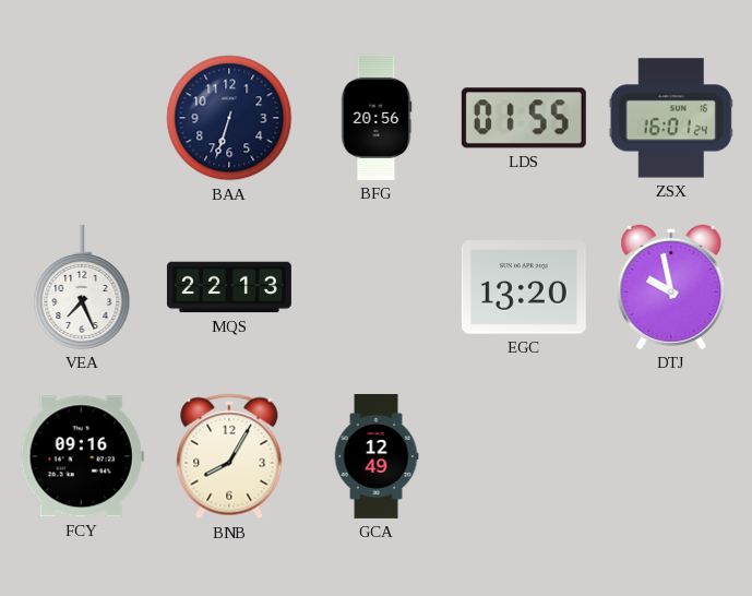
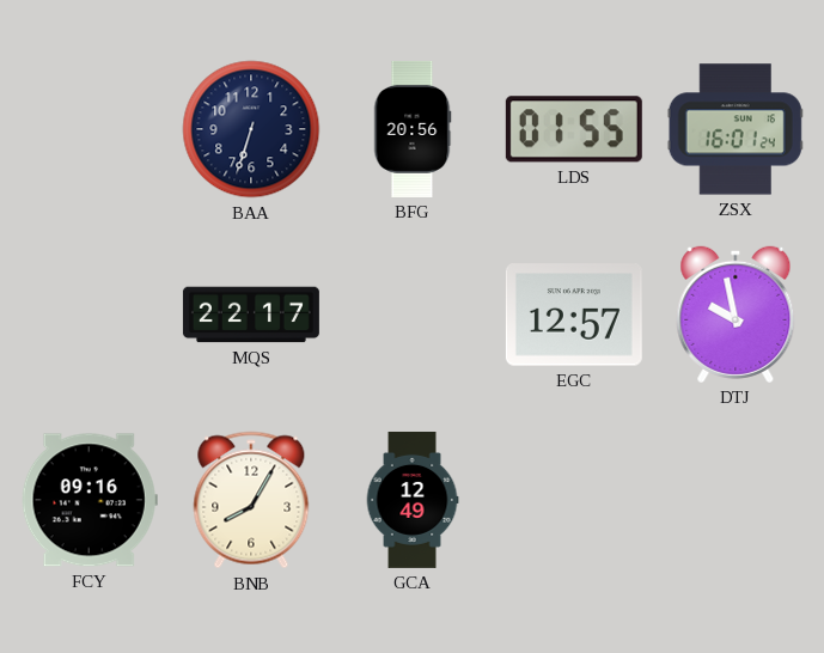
VEA: 7:26 -> none (82, 287)
MQS: 22:13 -> 22:17 (251, 315)
EGC: 13:20 -> 12:57 (574, 315)
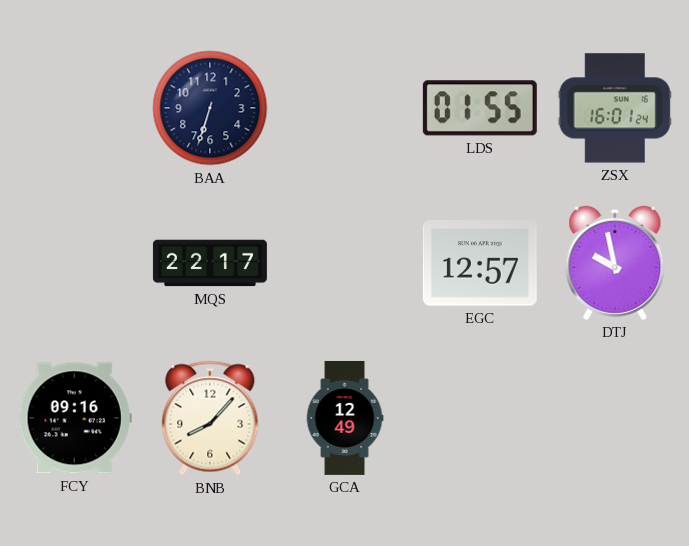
BFG: 20:56 -> none (413, 129)
BNB: 8:05 -> 8:07 (210, 418)
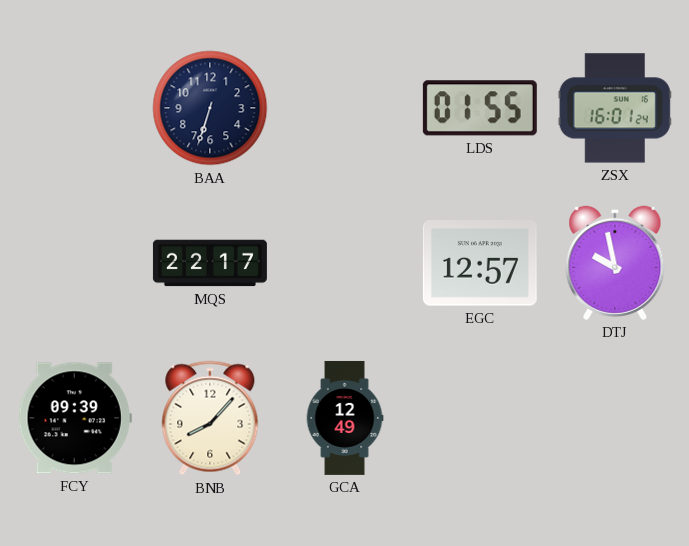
FCY: 09:16 -> 09:39 (75, 418)
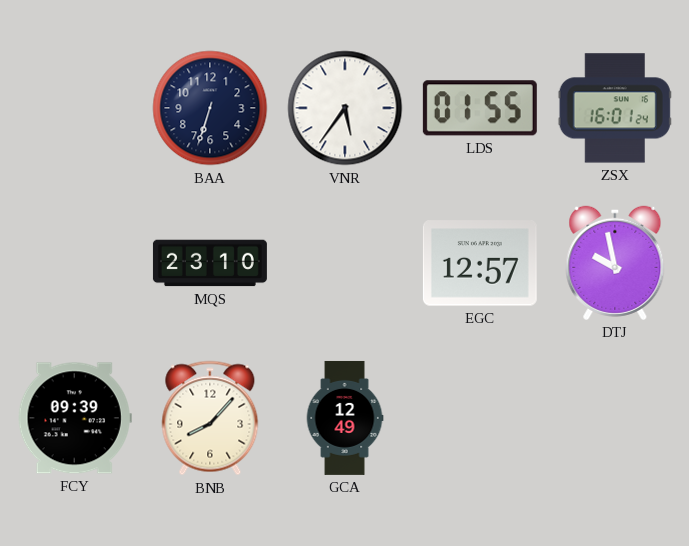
VNR: none -> 5:36 (345, 108)
MQS: 22:17 -> 23:10 (210, 263)
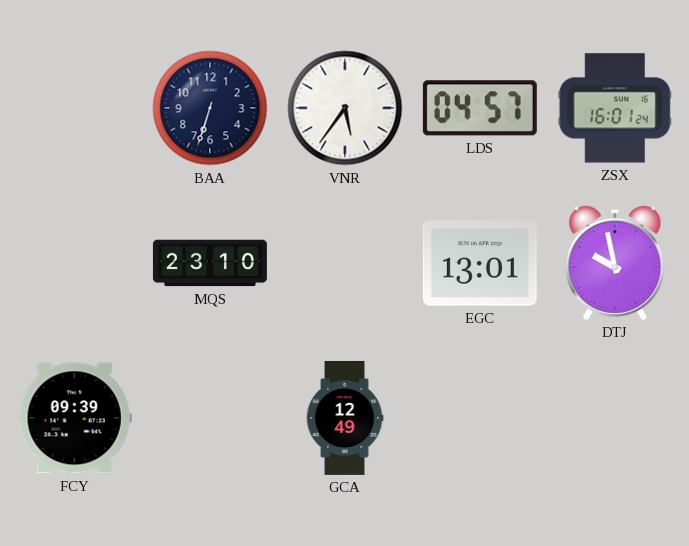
LDS: 01:55 -> 04:57 (480, 108)
EGC: 12:57 -> 13:01 (480, 263)
BNB: 8:07 -> none (210, 418)
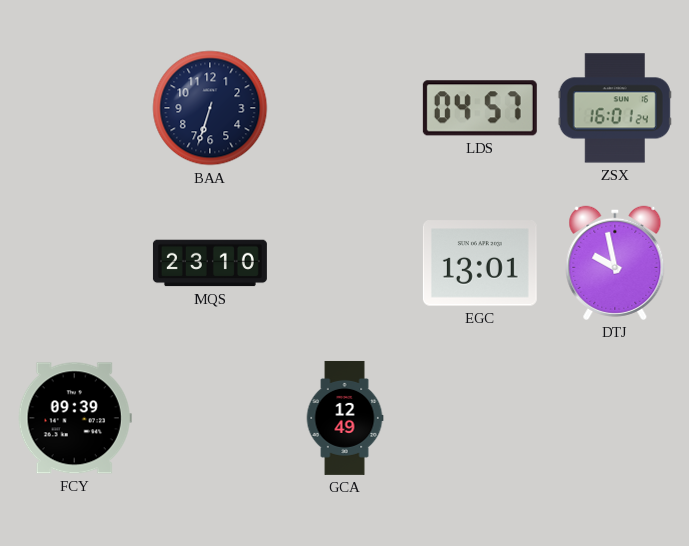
VNR: 5:36 -> none (345, 108)
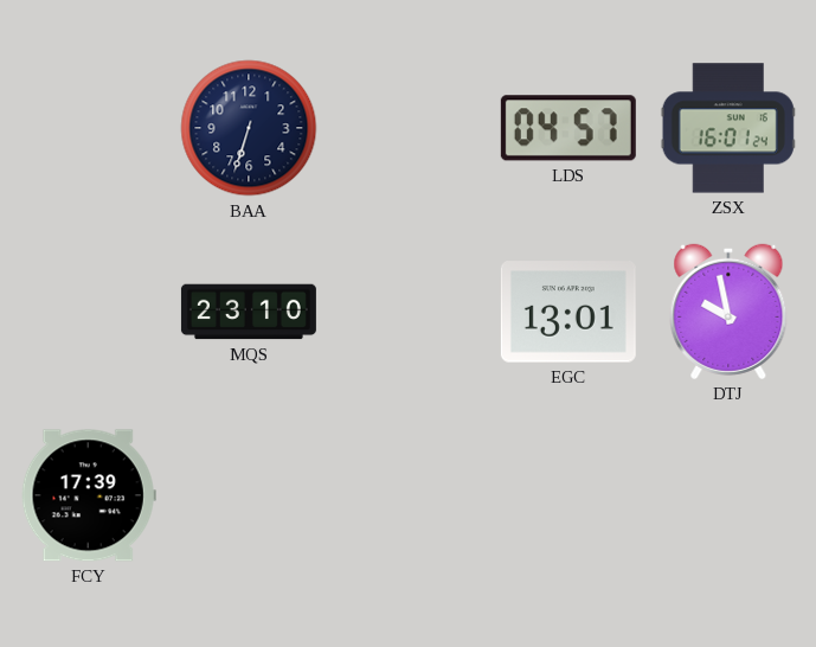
FCY: 09:39 -> 17:39 (89, 495)
GCA: 12:49 -> none (345, 418)
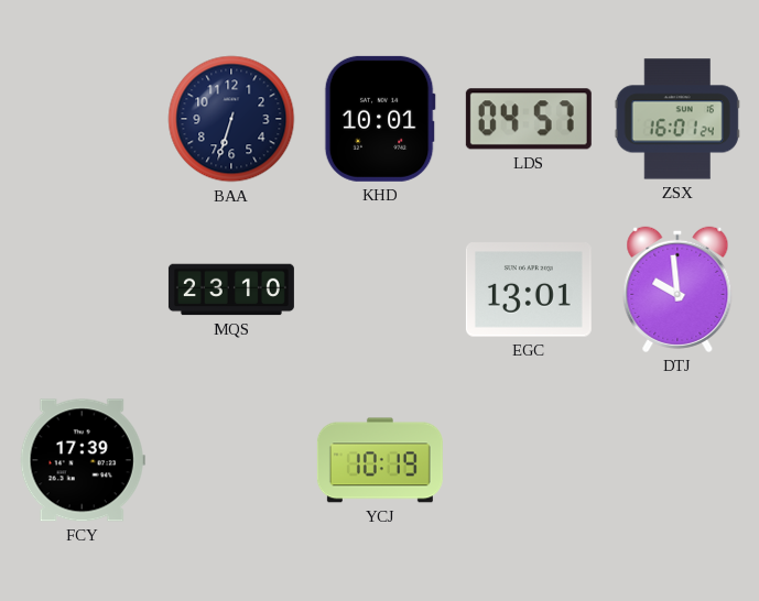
KHD: none -> 10:01 (380, 119)
DTJ: 9:58 -> 9:59 (677, 289)
YCJ: none -> 10:19 (380, 460)
